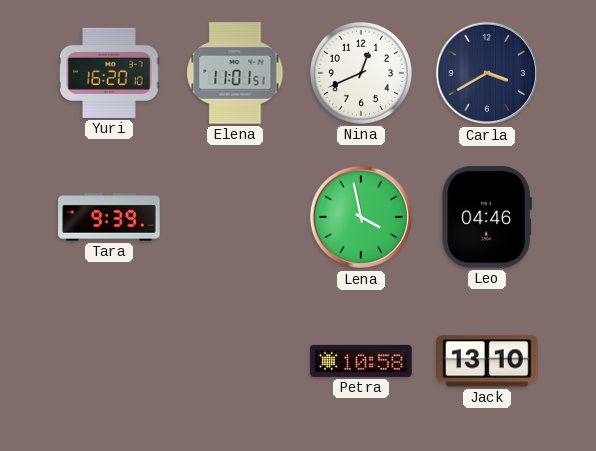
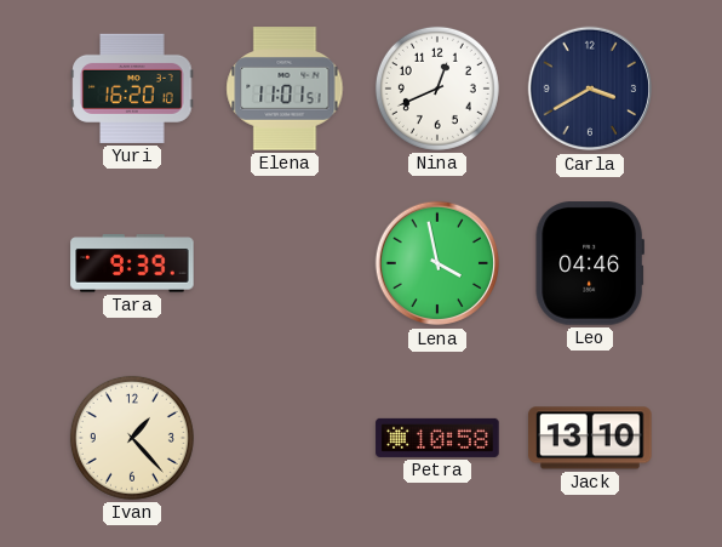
Ivan: none -> 1:23 (132, 438)
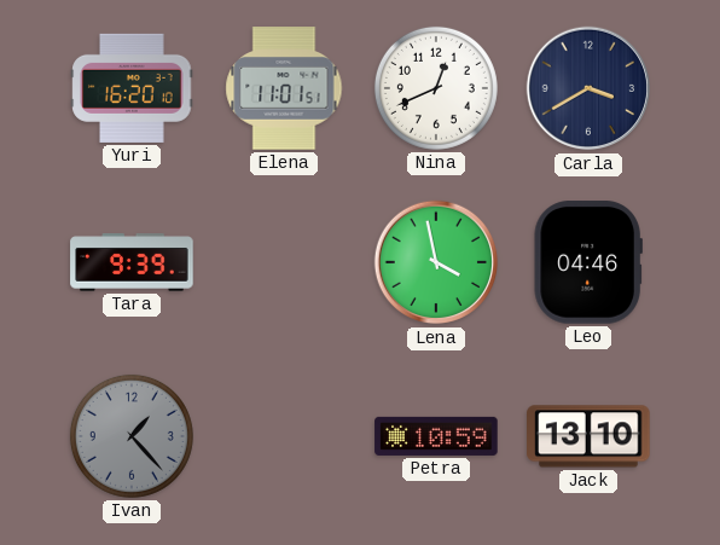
Ivan dial: cream -> grey (132, 436)
Petra: 10:58 -> 10:59 (436, 436)
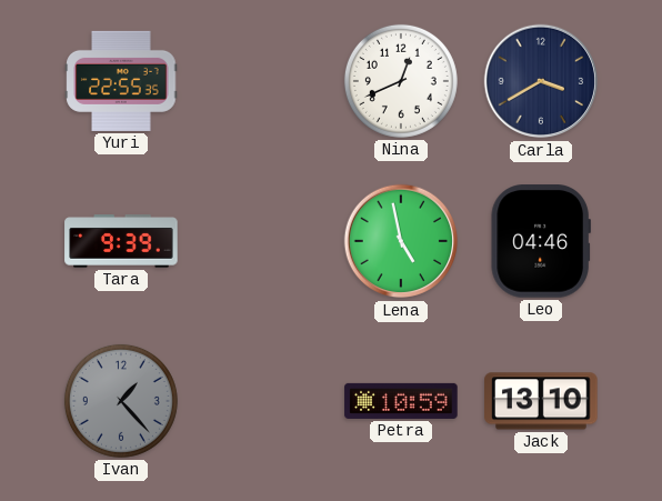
Yuri: 16:20 -> 22:55 (121, 81)
Elena: 11:01 -> none (284, 88)
Lena: 3:58 -> 4:58 (401, 241)
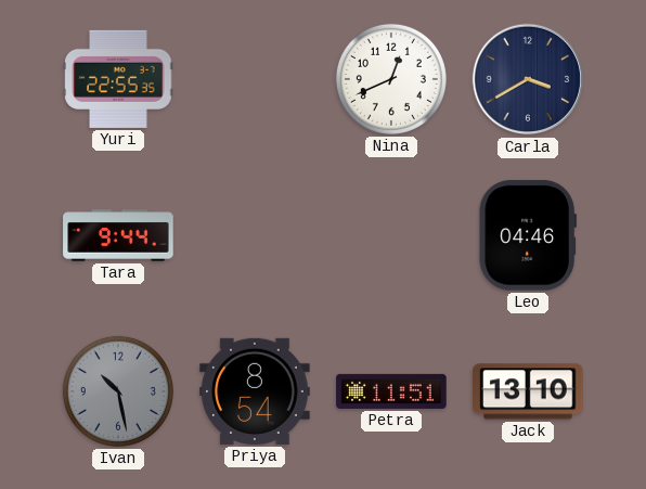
Tara: 9:39 -> 9:44 (118, 235)
Lena: 4:58 -> none (401, 241)
Ivan: 1:23 -> 10:28 (118, 391)
Priya: none -> 8:54 (255, 391)
Petra: 10:59 -> 11:51 (391, 391)
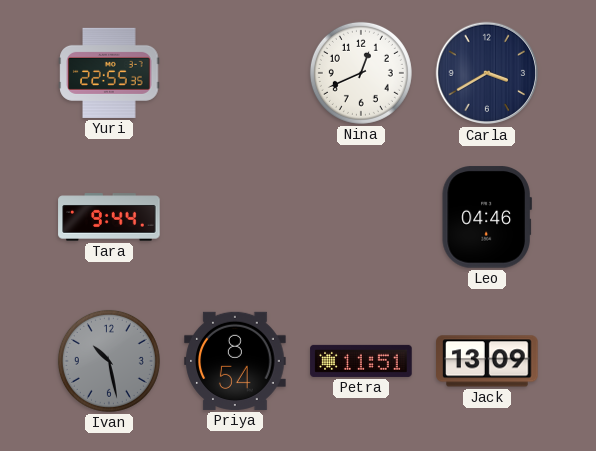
Jack: 13:10 -> 13:09 (487, 361)
